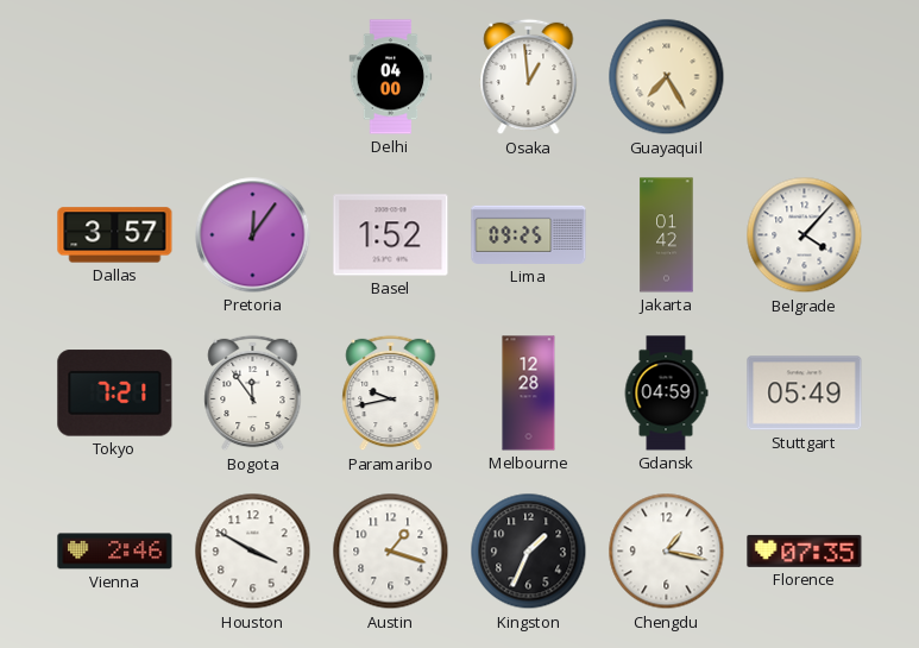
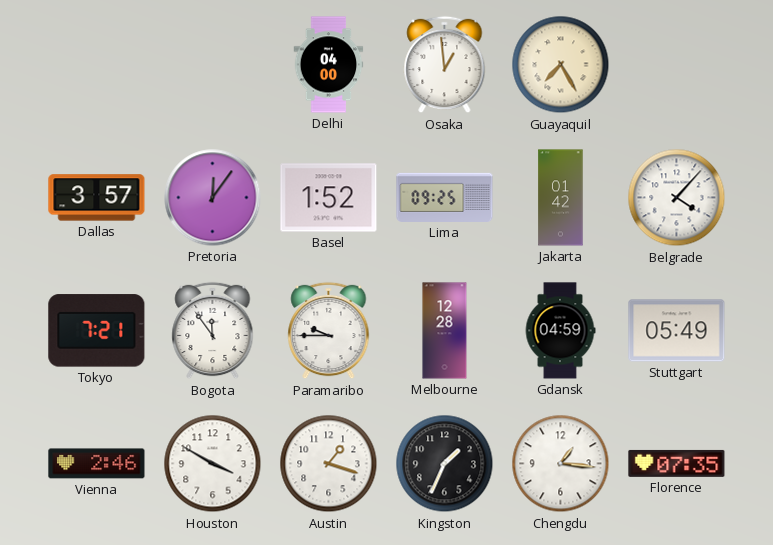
Paramaribo: 9:43 -> 9:45 (329, 331)
Chengdu: 1:17 -> 1:16 (561, 464)
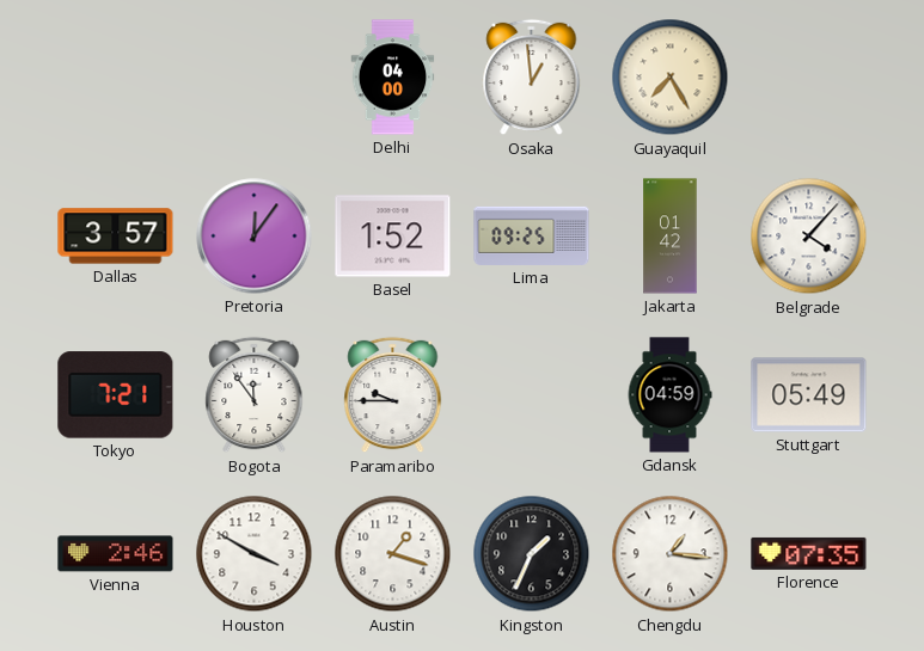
Melbourne: 12:28 -> none (445, 331)
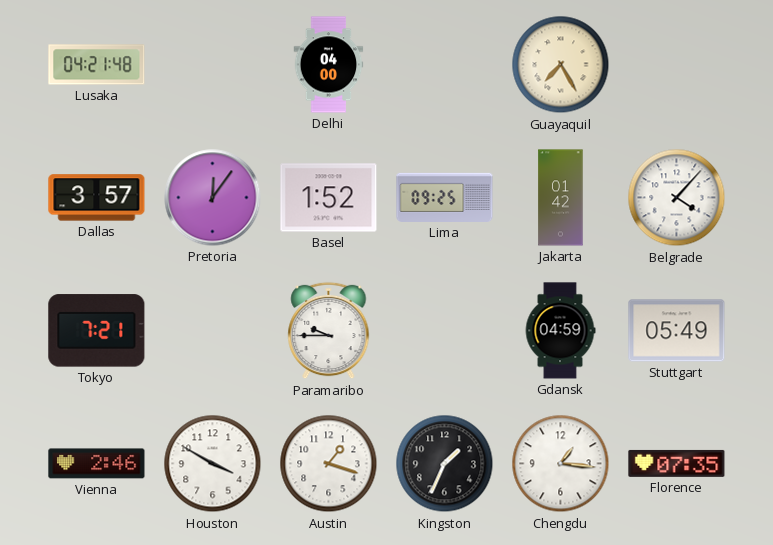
Lusaka: none -> 04:21 (97, 65)
Osaka: 12:59 -> none (532, 78)
Bogota: 11:54 -> none (255, 395)
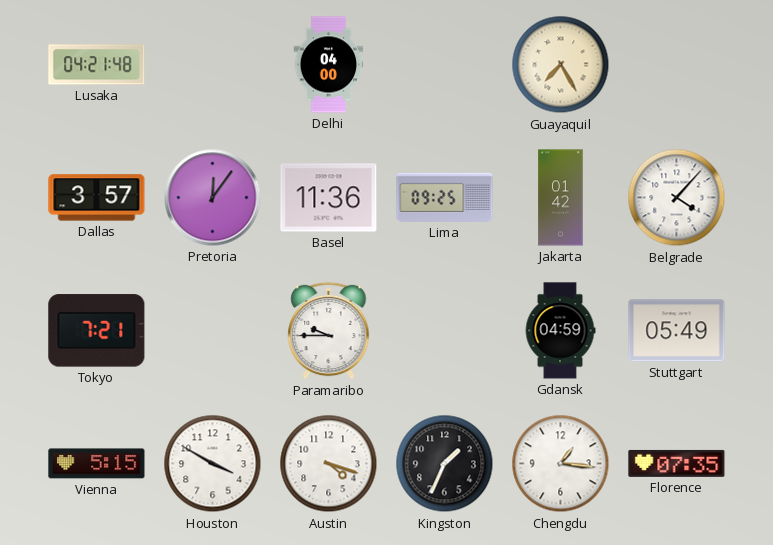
Basel: 1:52 -> 11:36 (329, 198)
Vienna: 2:46 -> 5:15 (97, 464)
Austin: 1:18 -> 4:18 (329, 464)
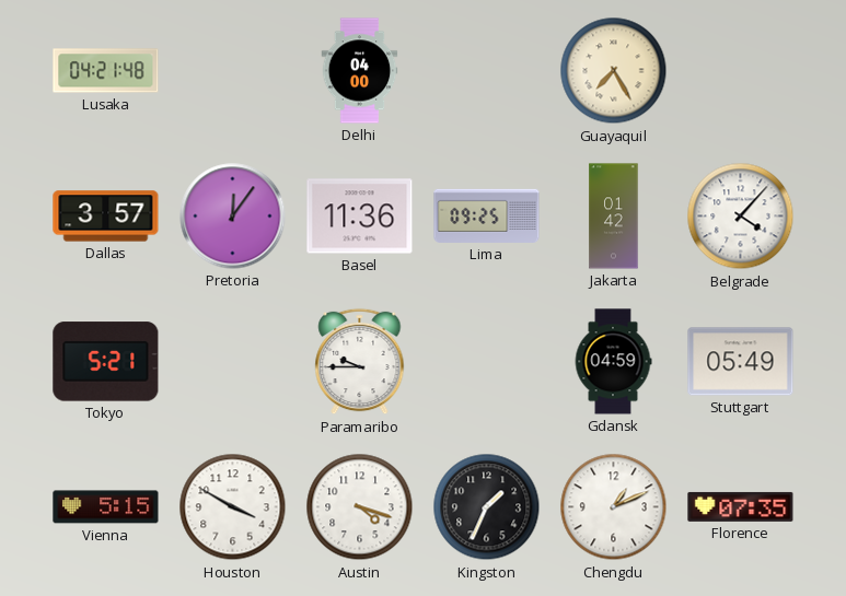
Tokyo: 7:21 -> 5:21 (106, 362)
Chengdu: 1:16 -> 1:11 (614, 507)
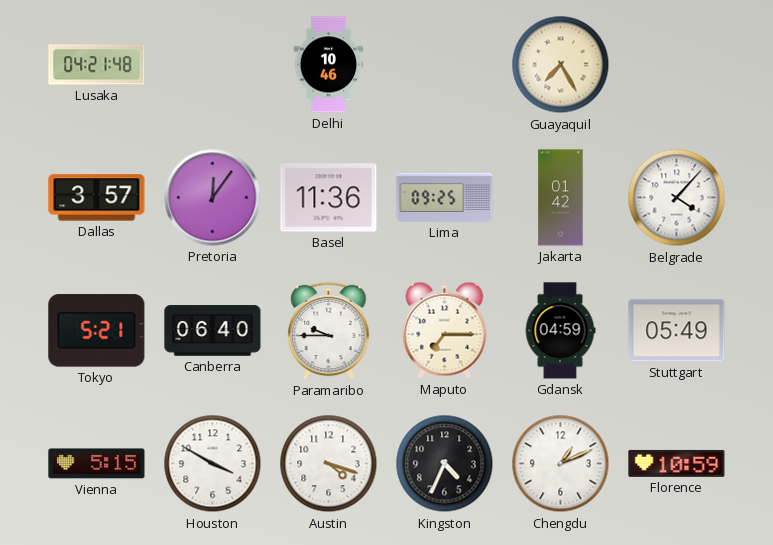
Delhi: 04:00 -> 10:46 (329, 65)
Canberra: none -> 06:40 (213, 331)
Maputo: none -> 7:15 (445, 330)
Kingston: 1:34 -> 4:34 (445, 464)
Florence: 07:35 -> 10:59 (677, 463)
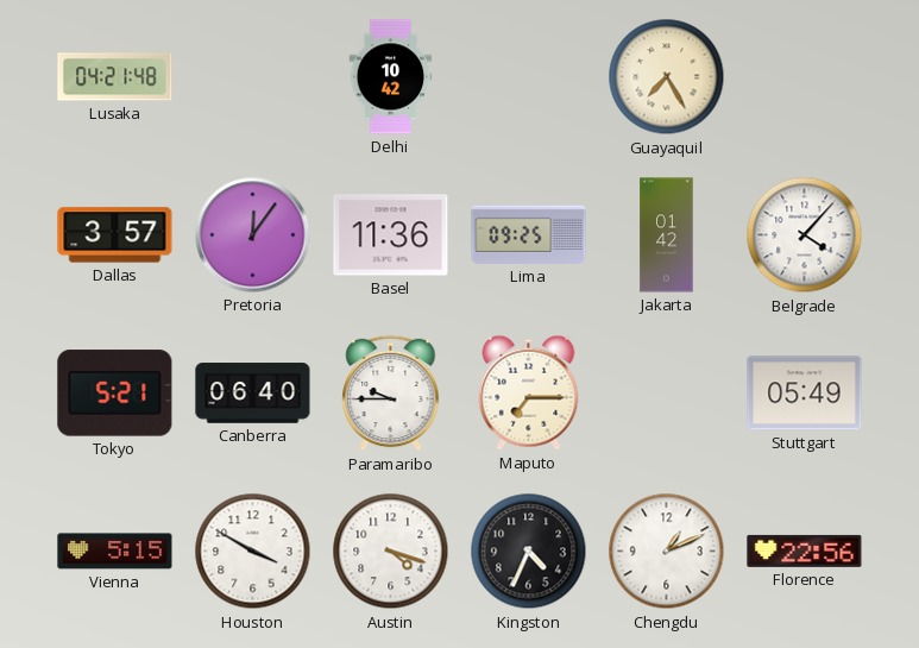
Delhi: 10:46 -> 10:42 (391, 77)
Gdansk: 04:59 -> none (560, 331)
Florence: 10:59 -> 22:56 (805, 551)
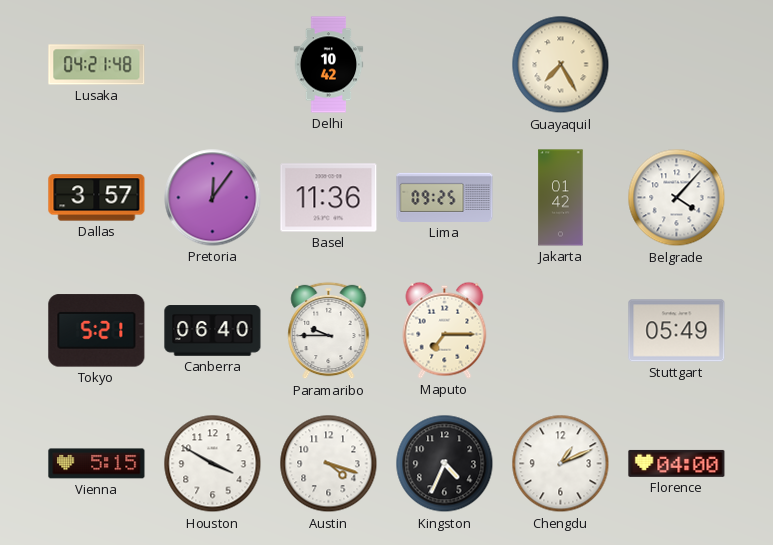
Florence: 22:56 -> 04:00 (677, 463)
